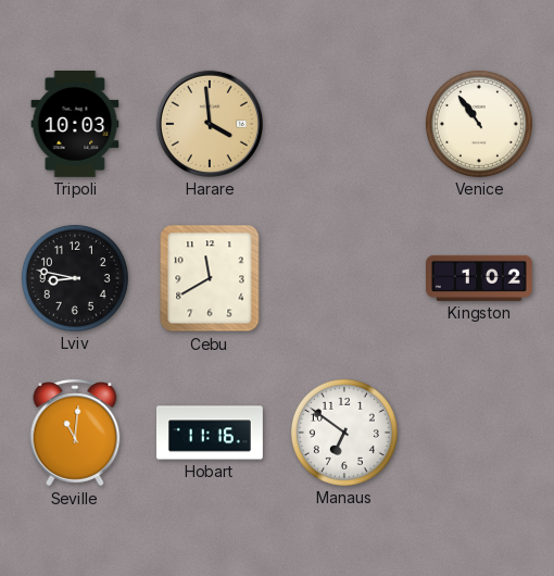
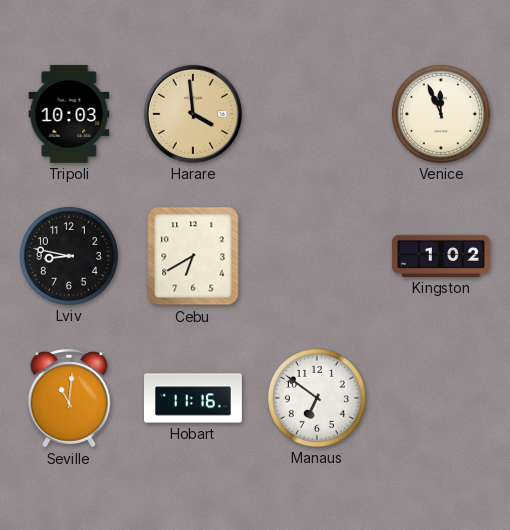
Venice: 10:54 -> 11:56 (441, 114)
Cebu: 11:40 -> 6:40 (193, 256)
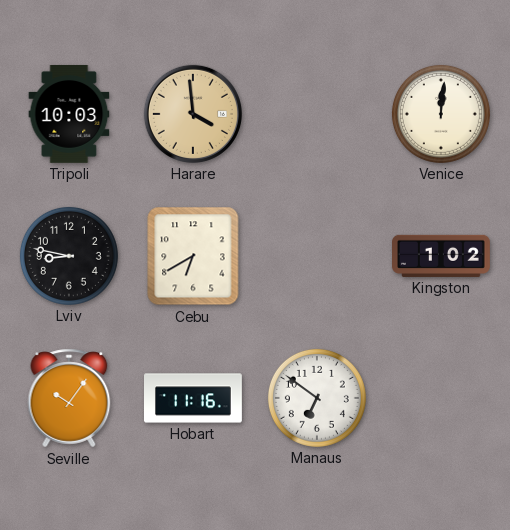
Venice: 11:56 -> 12:01 (441, 114)
Seville: 11:01 -> 10:06 (69, 398)
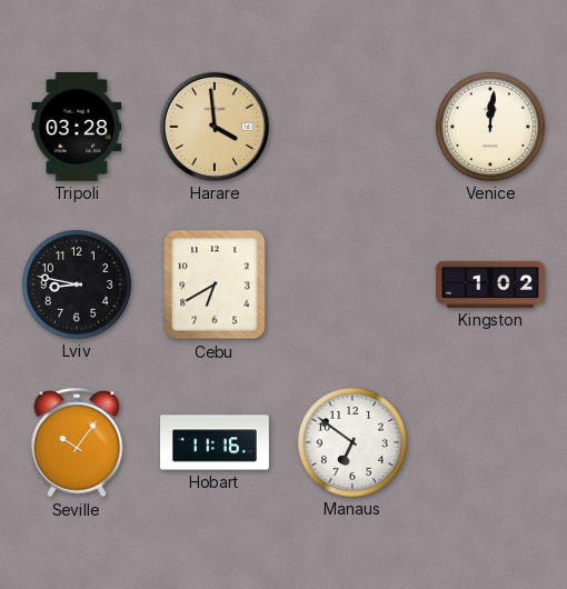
Tripoli: 10:03 -> 03:28 (77, 127)
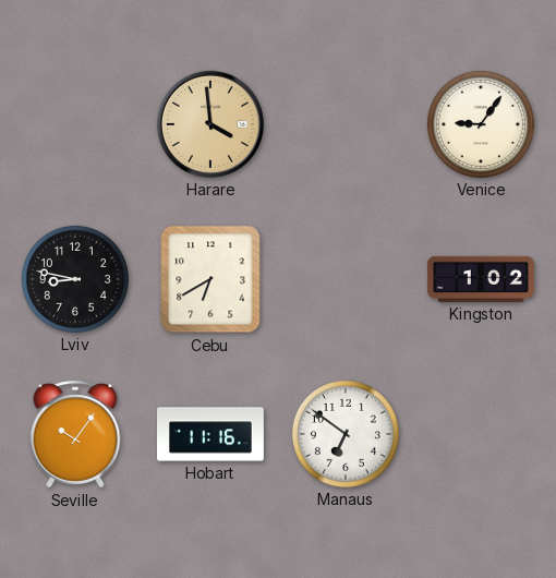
Tripoli: 03:28 -> none (77, 127)
Venice: 12:01 -> 9:06 (481, 124)
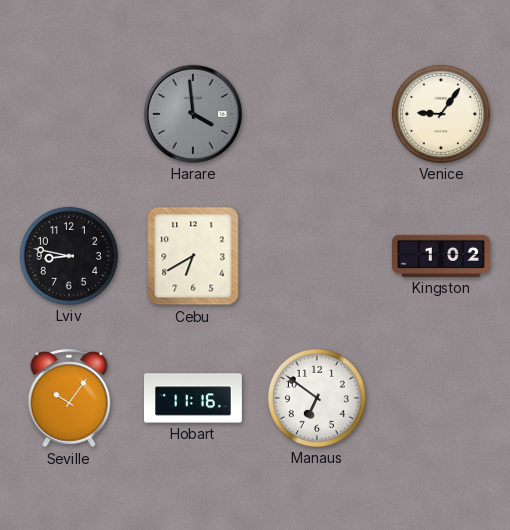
Harare dial: champagne -> grey (193, 114)
